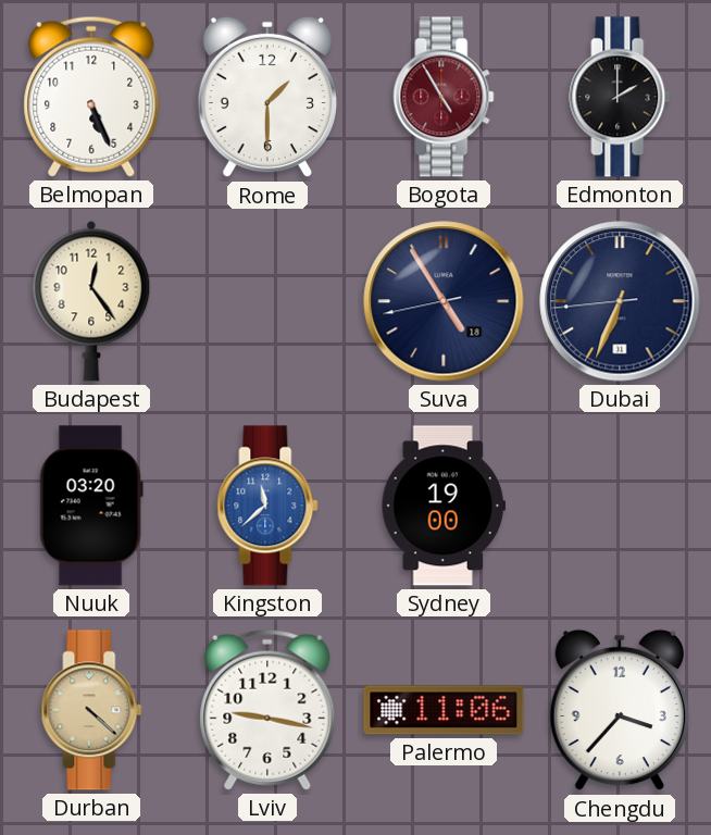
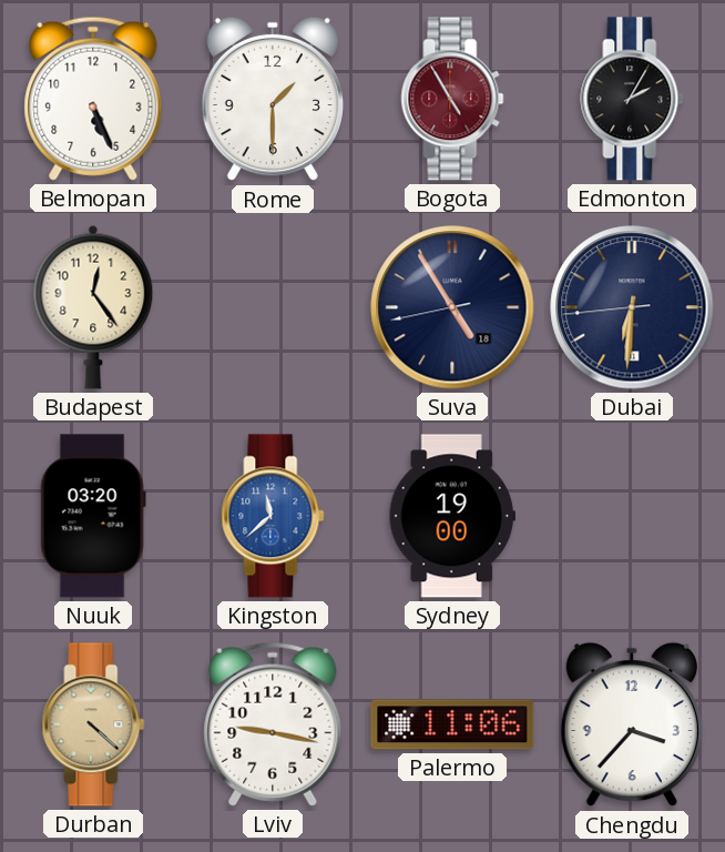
Edmonton: 2:00 -> 2:05 (632, 99)
Dubai: 6:33 -> 6:30 (632, 307)
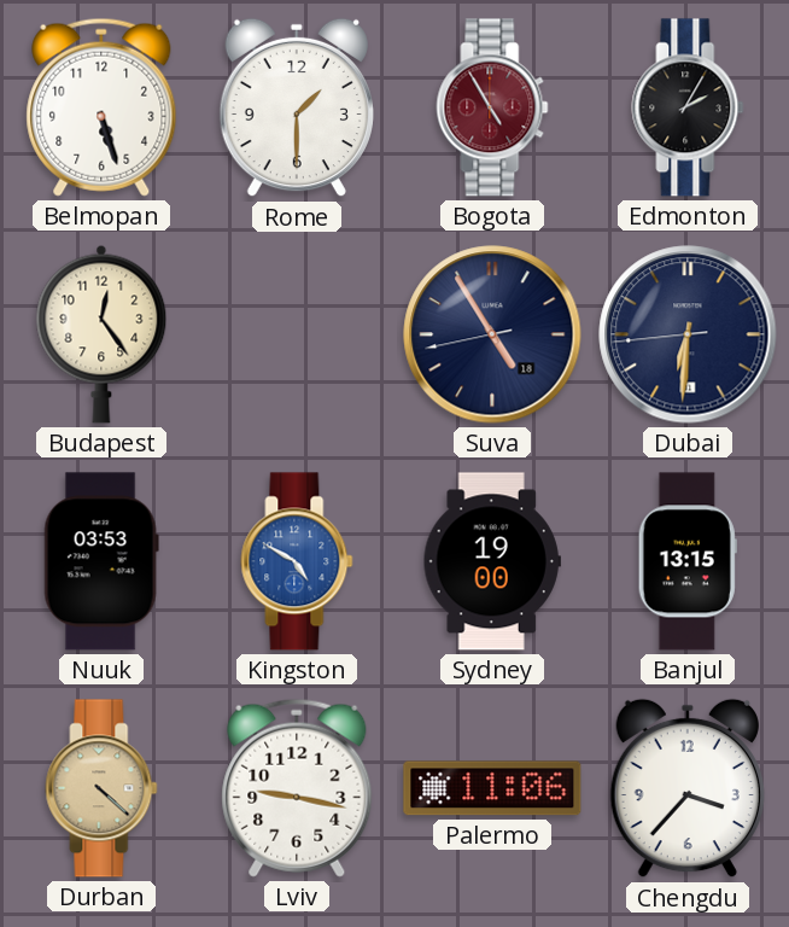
Belmopan: 5:26 -> 5:27 (101, 107)
Nuuk: 03:20 -> 03:53 (101, 561)
Kingston: 11:38 -> 4:50 (297, 561)
Banjul: none -> 13:15 (688, 561)
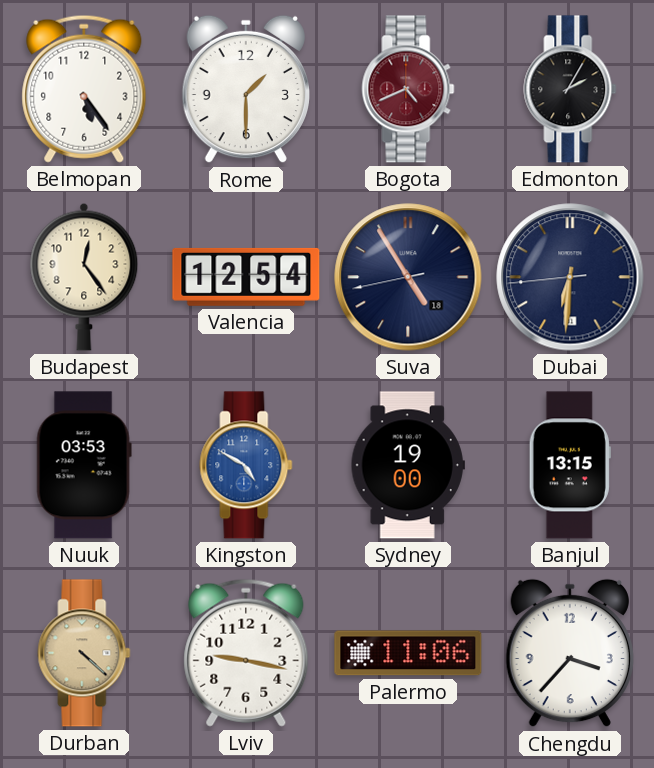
Belmopan: 5:27 -> 5:24 (84, 89)
Bogota: 4:55 -> 4:41 (408, 89)
Valencia: none -> 12:54 (246, 277)
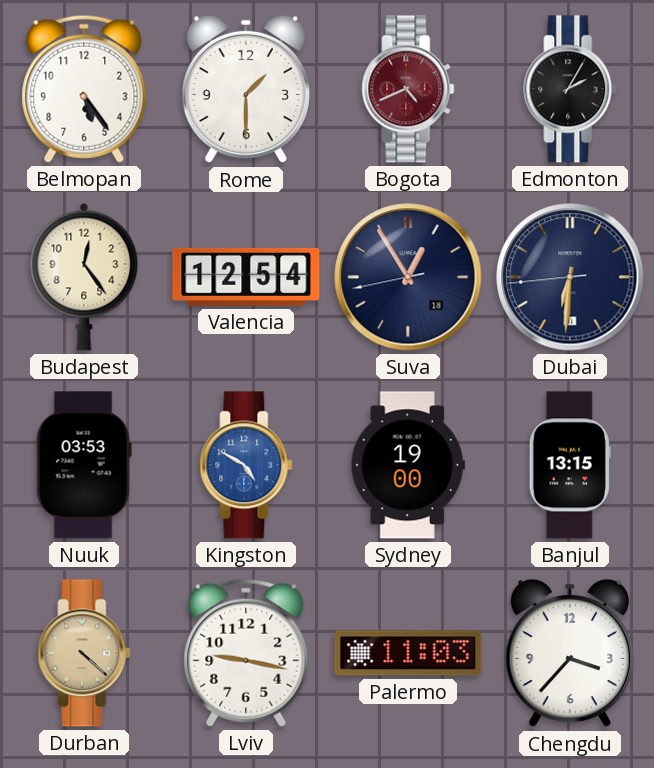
Suva: 4:54 -> 12:54 (408, 277)
Palermo: 11:06 -> 11:03 (408, 653)
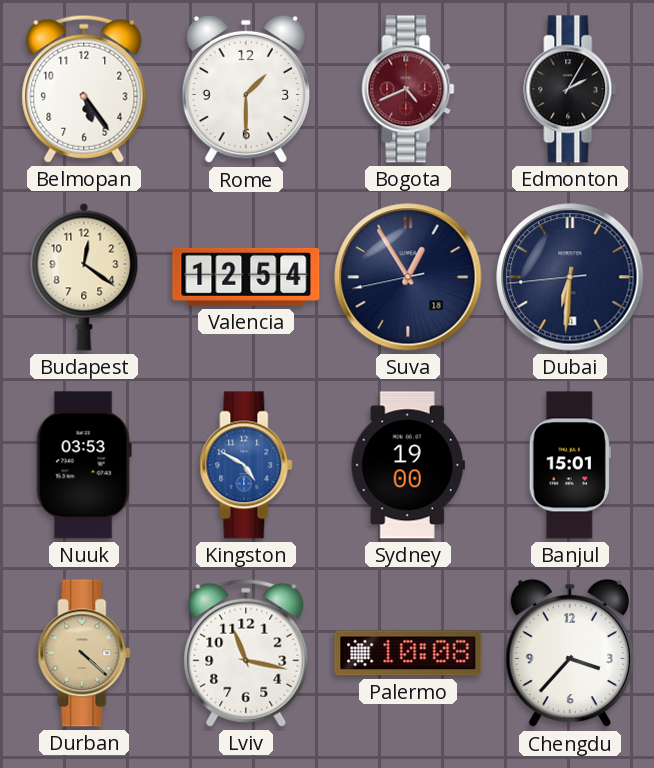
Budapest: 12:24 -> 12:21 (84, 277)
Banjul: 13:15 -> 15:01 (570, 465)
Lviv: 9:17 -> 11:17 (246, 653)
Palermo: 11:03 -> 10:08 (408, 653)
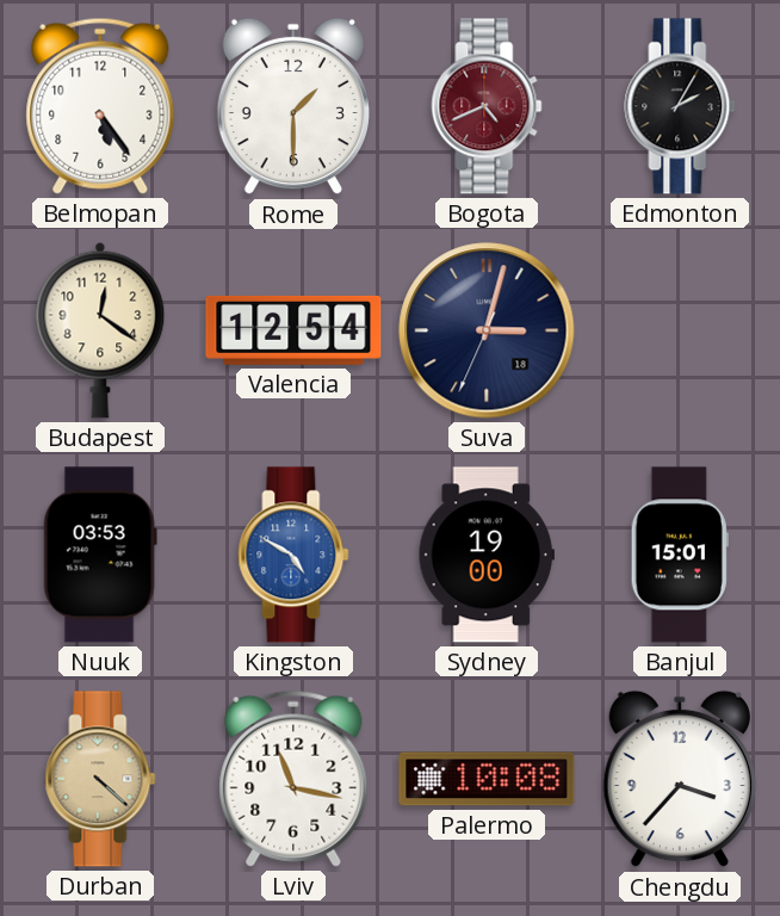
Suva: 12:54 -> 3:02 (487, 330)
Dubai: 6:30 -> none (570, 277)
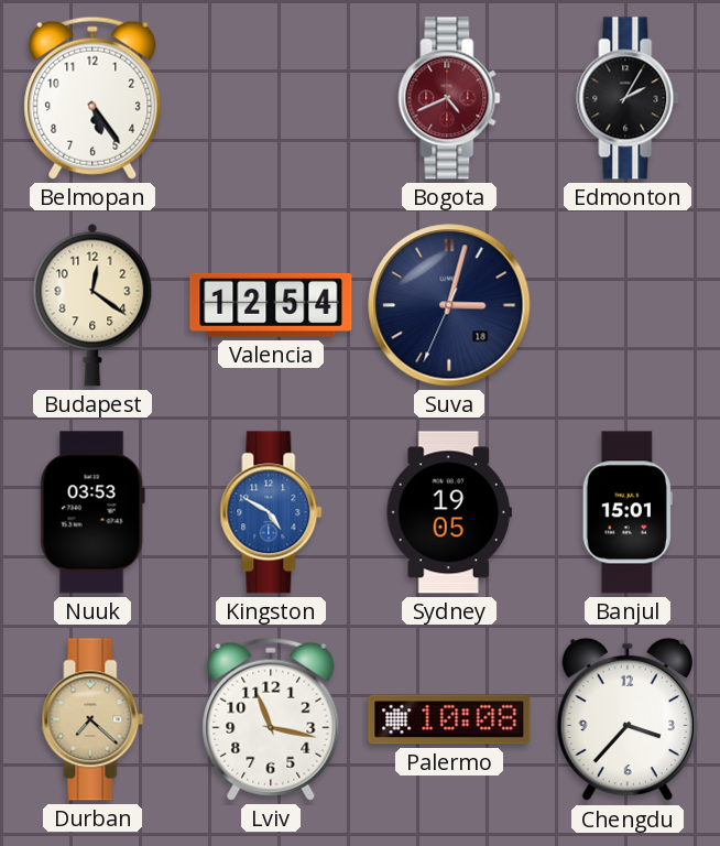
Rome: 1:30 -> none (293, 106)
Sydney: 19:00 -> 19:05 (449, 512)
Durban: 4:22 -> 7:22 (92, 719)
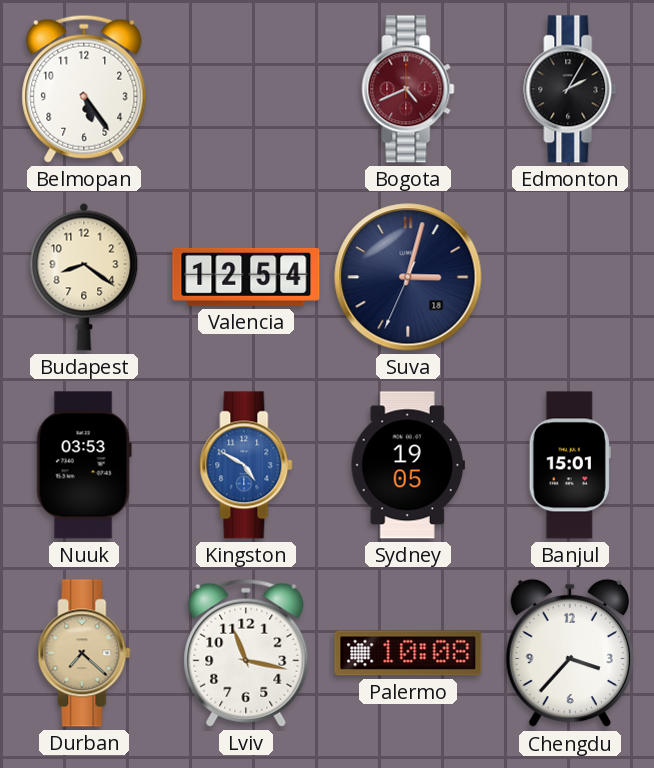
Budapest: 12:21 -> 8:21 (84, 277)
